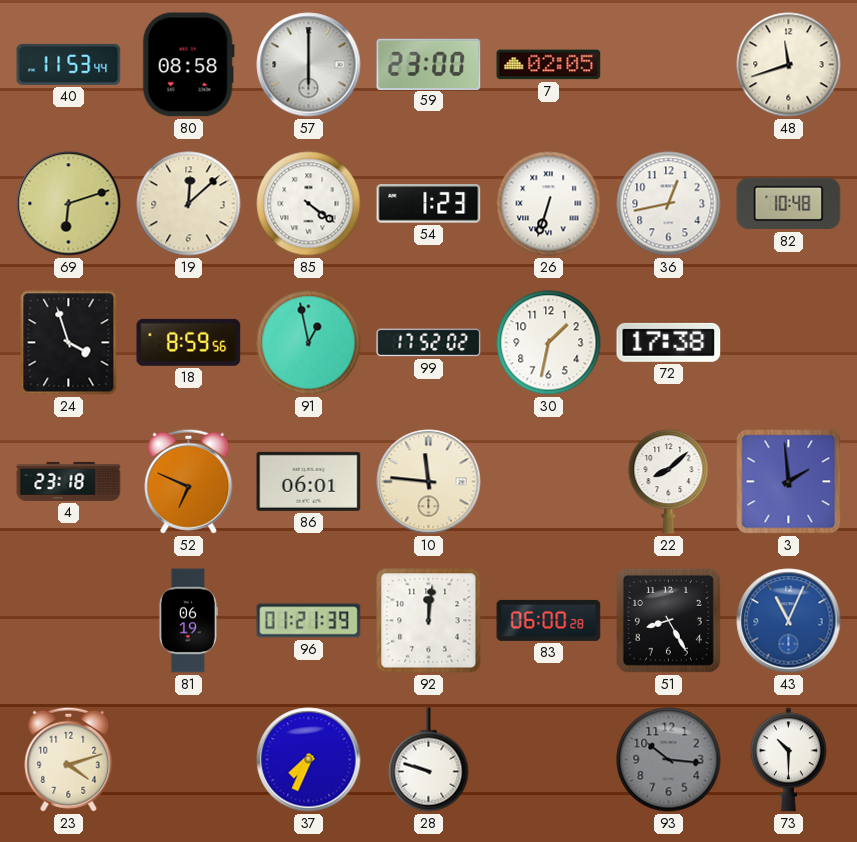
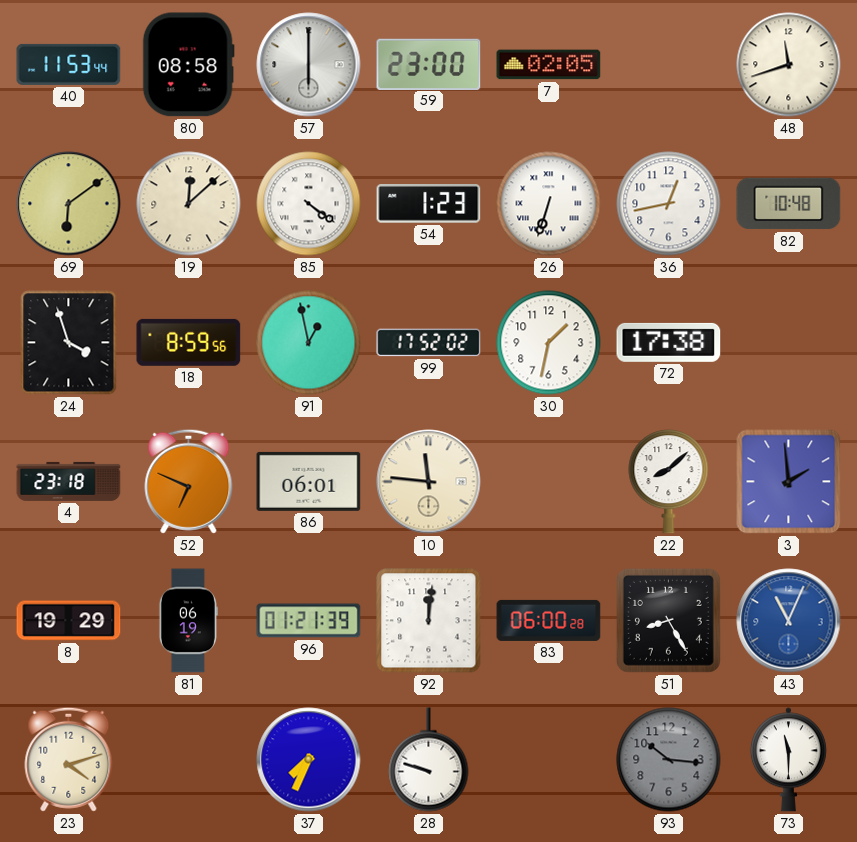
69: 6:12 -> 6:09 (69, 204)
8: none -> 19:29 (69, 621)
73: 10:30 -> 11:30 (788, 760)
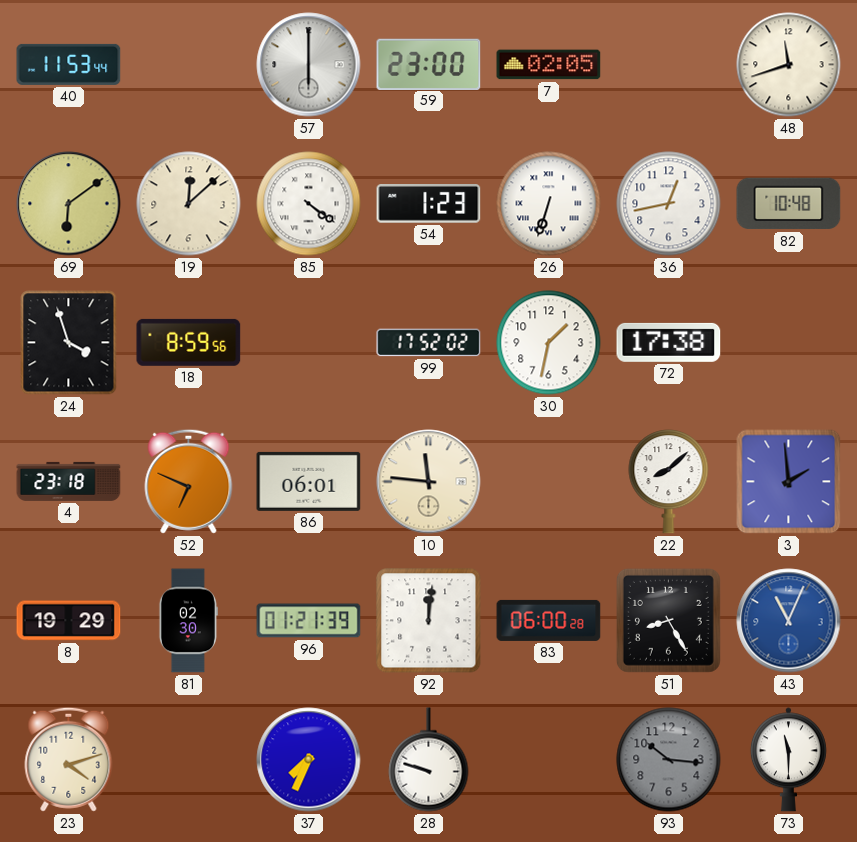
80: 08:58 -> none (188, 65)
91: 12:58 -> none (309, 343)
81: 06:19 -> 02:30 (188, 621)
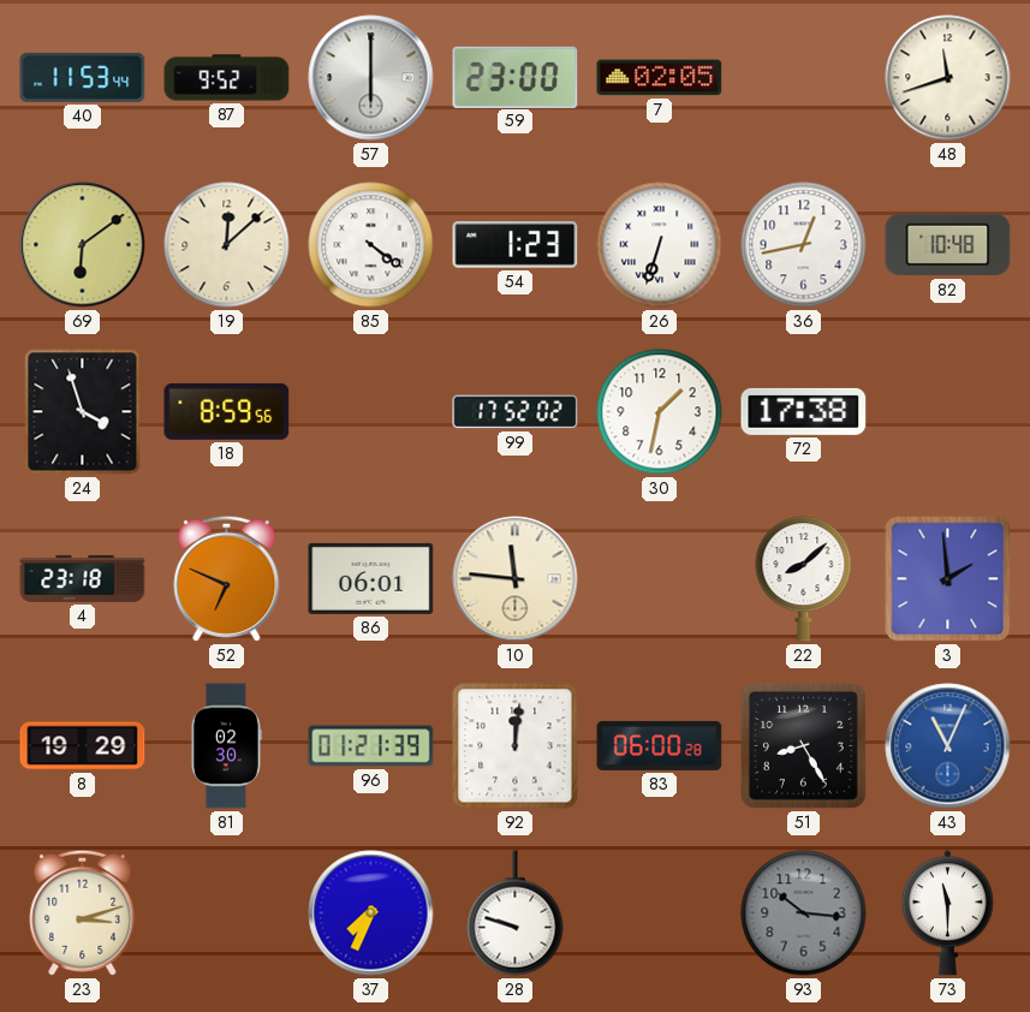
87: none -> 9:52 (227, 78)
23: 4:12 -> 3:12 (83, 912)
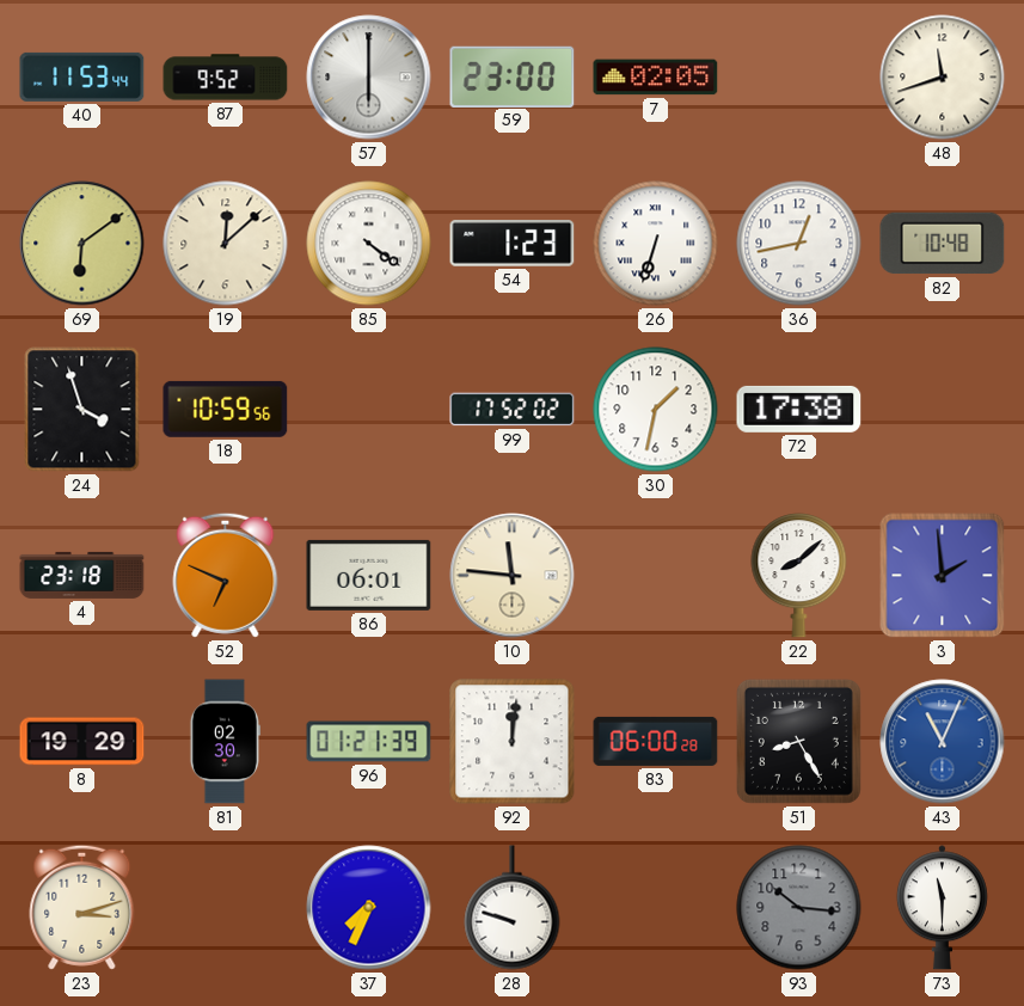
18: 8:59 -> 10:59 (226, 409)
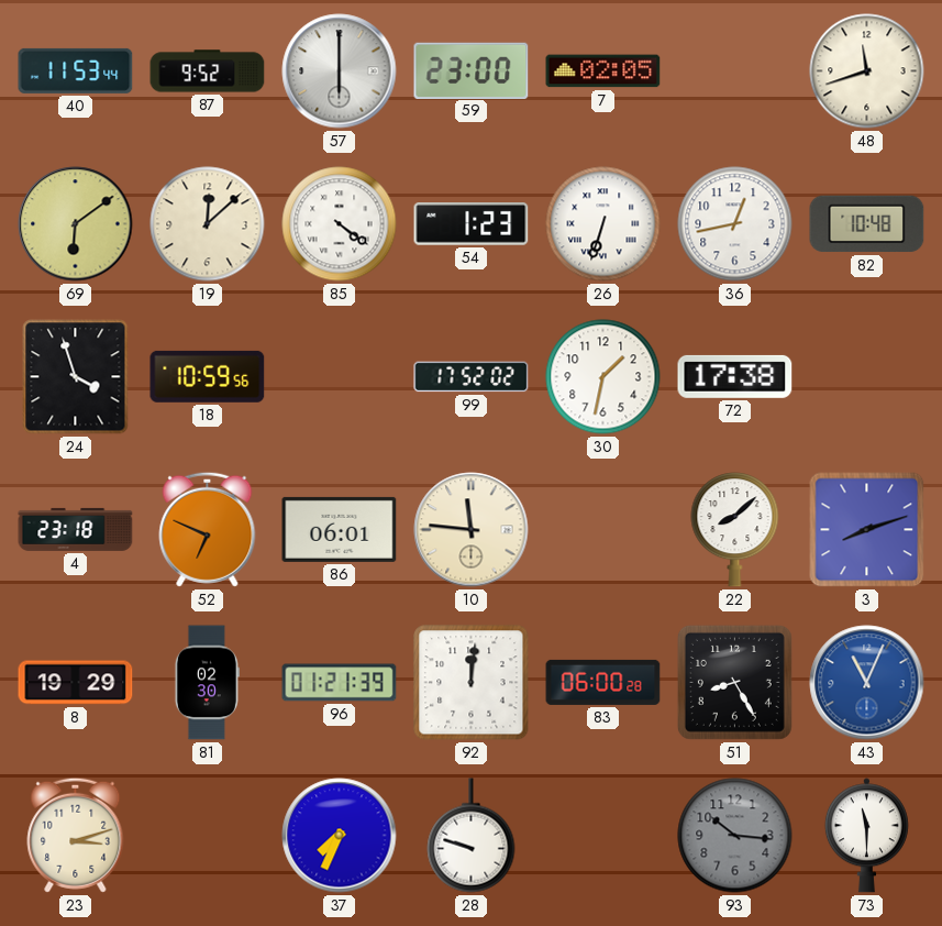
3: 1:59 -> 8:12 (867, 530)
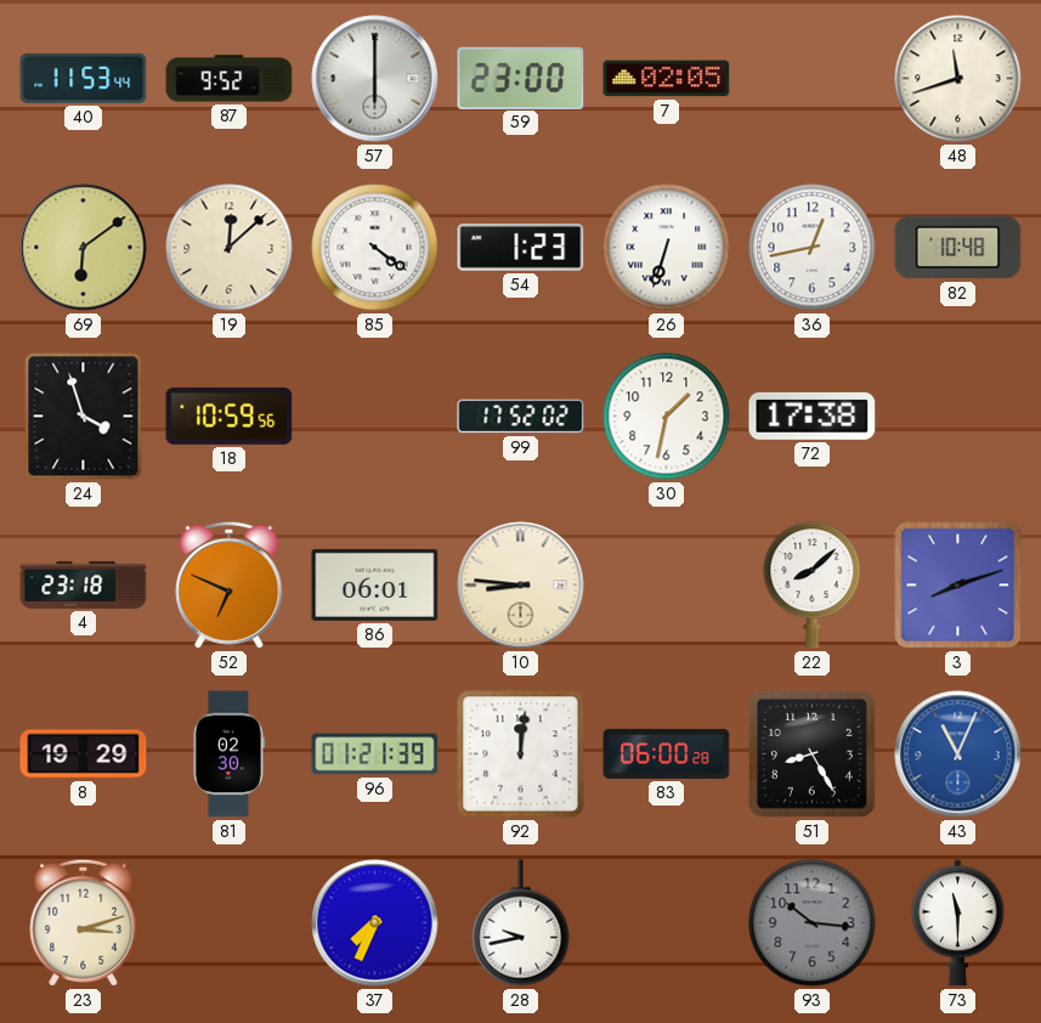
10: 11:46 -> 8:46 (521, 586)
28: 9:48 -> 9:43 (521, 923)
